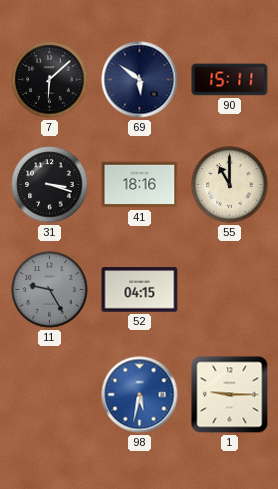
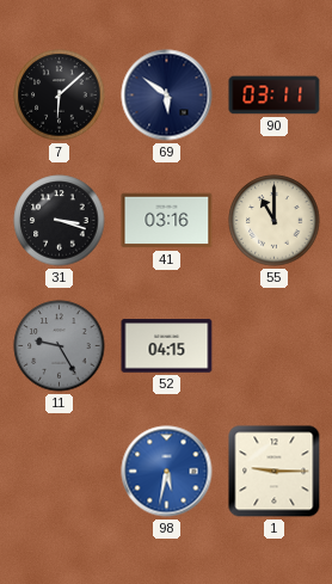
90: 15:11 -> 03:11 (275, 96)
41: 18:16 -> 03:16 (167, 221)
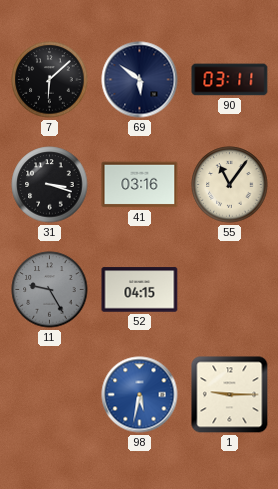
55: 11:00 -> 11:06 (230, 185)
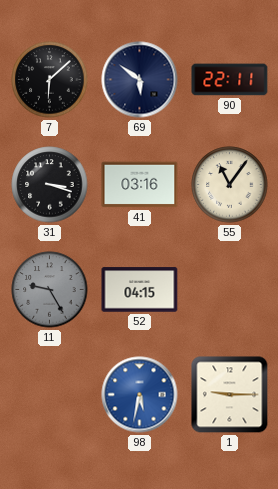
90: 03:11 -> 22:11 (230, 80)
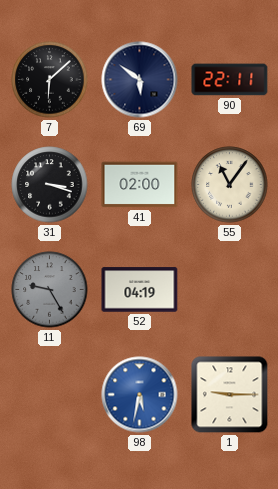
41: 03:16 -> 02:00 (140, 185)
52: 04:15 -> 04:19 (140, 290)
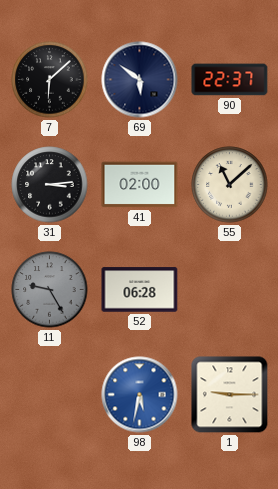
90: 22:11 -> 22:37 (230, 80)
31: 3:18 -> 3:14 (50, 185)
55: 11:06 -> 11:08 (230, 185)
52: 04:19 -> 06:28 (140, 290)
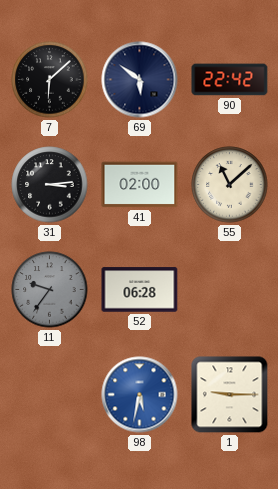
90: 22:37 -> 22:42 (230, 80)
11: 9:25 -> 9:36 (50, 290)
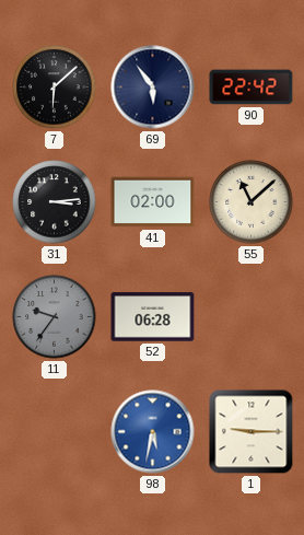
69: 5:51 -> 5:54 (153, 88)
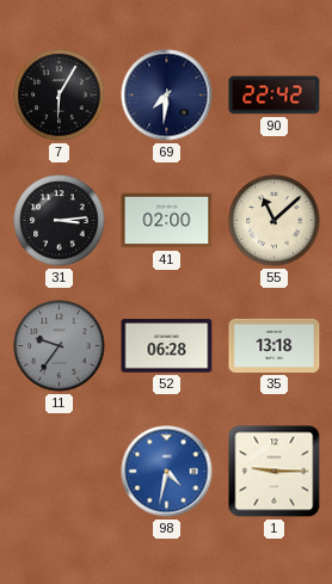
7: 6:08 -> 6:05 (60, 96)
69: 5:54 -> 7:31 (167, 96)
35: none -> 13:18 (275, 345)
98: 5:32 -> 4:32 (167, 472)
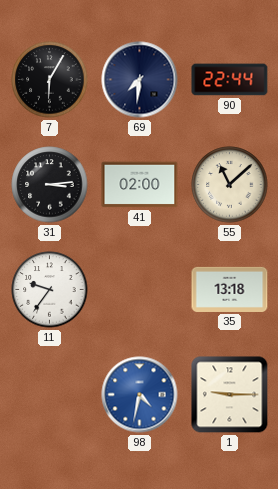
90: 22:42 -> 22:44 (230, 80)
11 dial: grey -> white (50, 290)
52: 06:28 -> none (167, 346)
